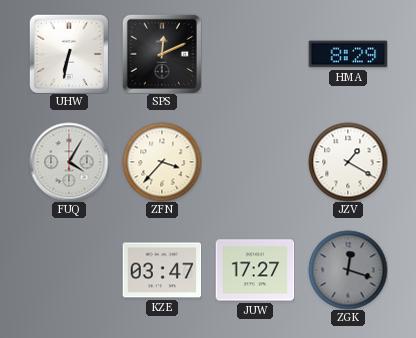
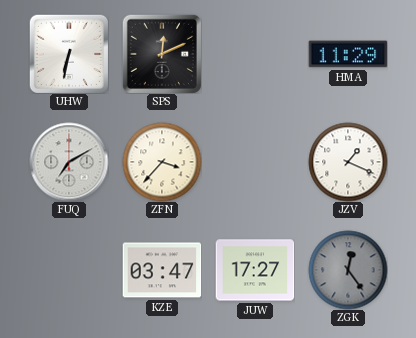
HMA: 8:29 -> 11:29 (348, 54)
FUQ: 4:05 -> 7:10 (69, 162)
JZV: 1:20 -> 1:19 (348, 162)
ZGK: 12:18 -> 12:24 (348, 270)
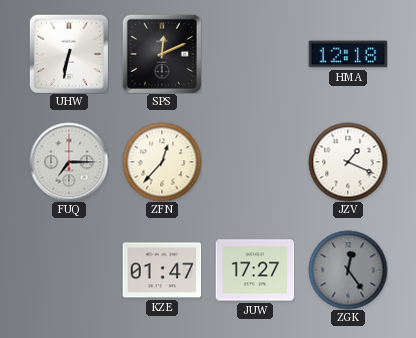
HMA: 11:29 -> 12:18 (348, 54)
FUQ: 7:10 -> 7:15 (69, 162)
ZFN: 3:37 -> 12:37 (162, 162)
KZE: 03:47 -> 01:47 (162, 270)
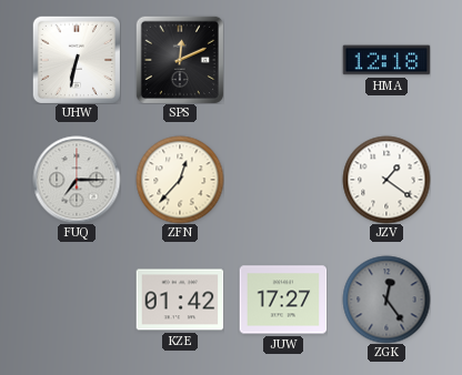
JZV: 1:19 -> 1:21 (386, 180)
KZE: 01:47 -> 01:42 (180, 300)
